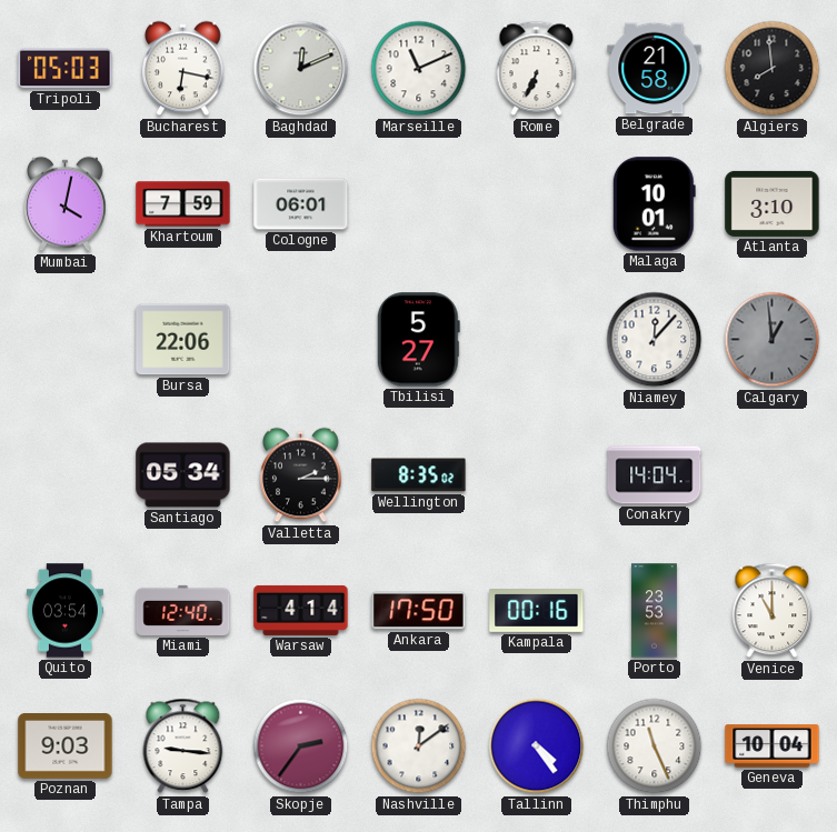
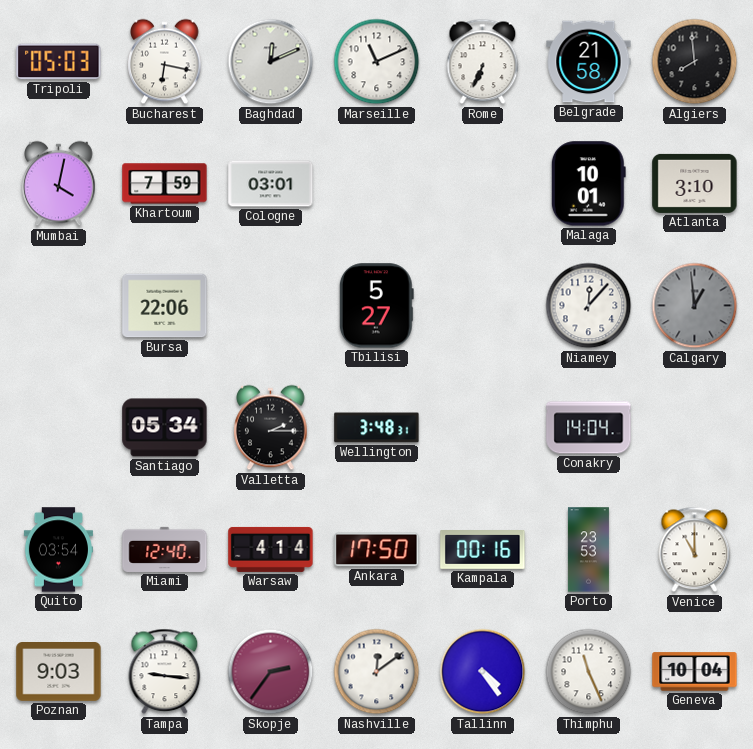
Cologne: 06:01 -> 03:01 (271, 184)
Wellington: 8:35 -> 3:48 (377, 428)
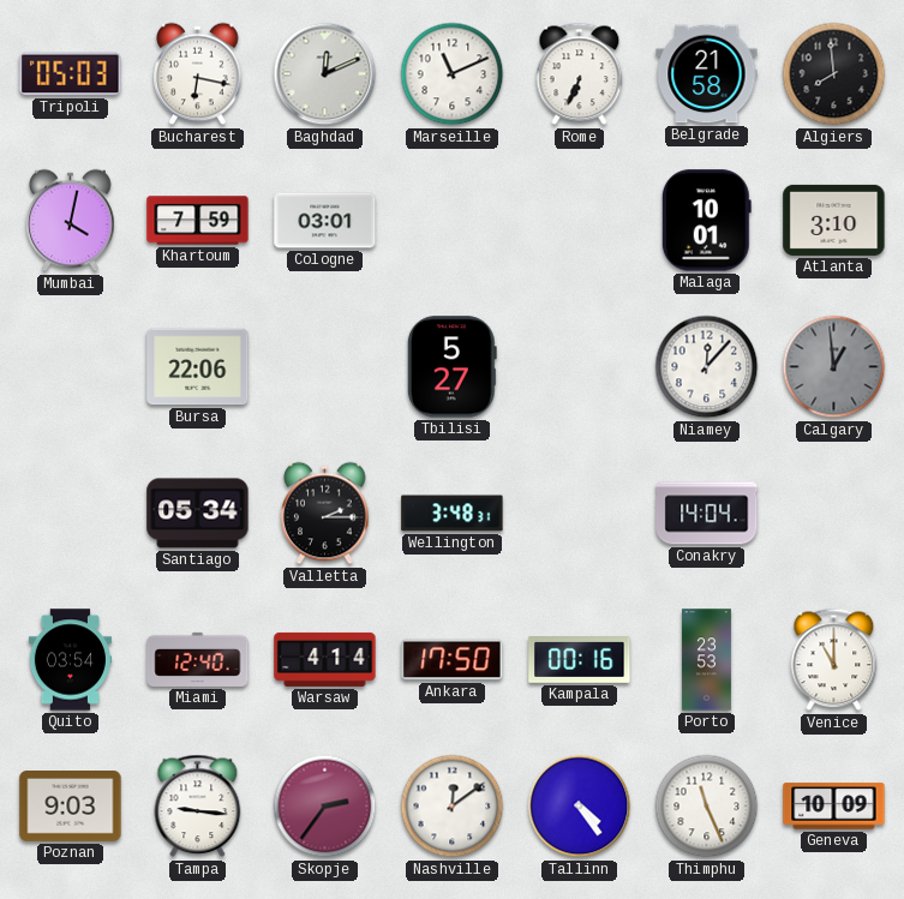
Geneva: 10:04 -> 10:09 (834, 807)
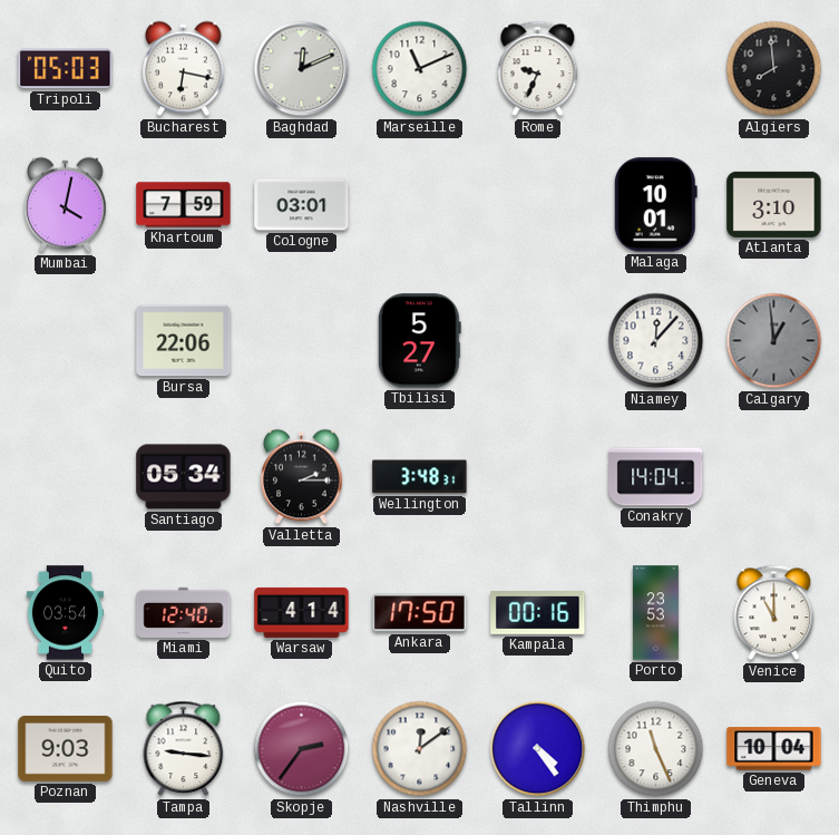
Rome: 6:34 -> 9:34 (538, 69)
Belgrade: 21:58 -> none (707, 74)
Geneva: 10:09 -> 10:04 (774, 749)
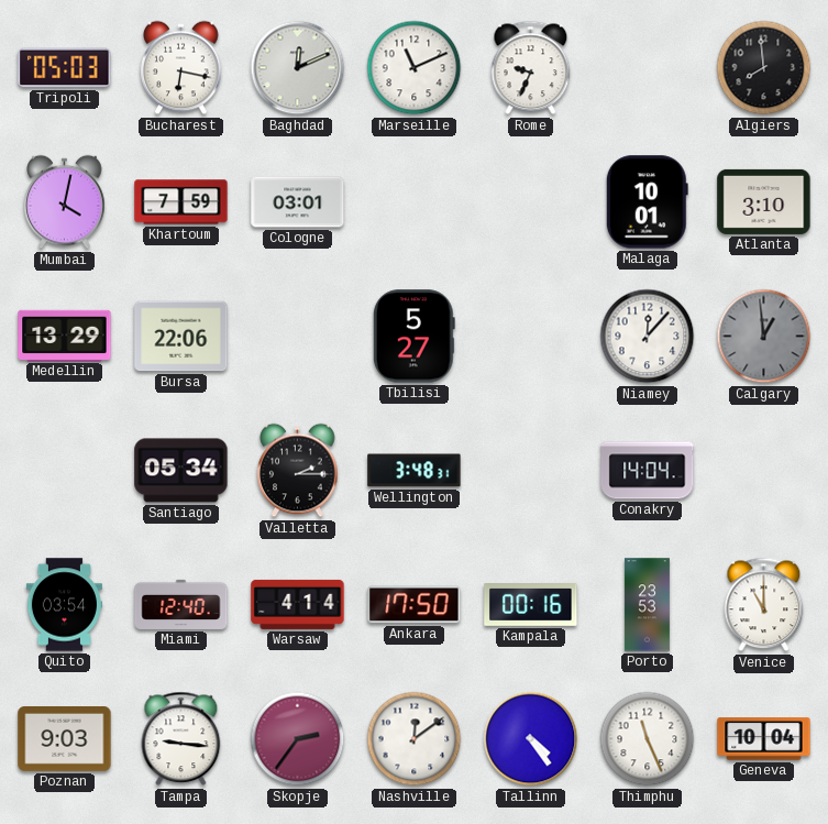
Medellin: none -> 13:29 (65, 336)
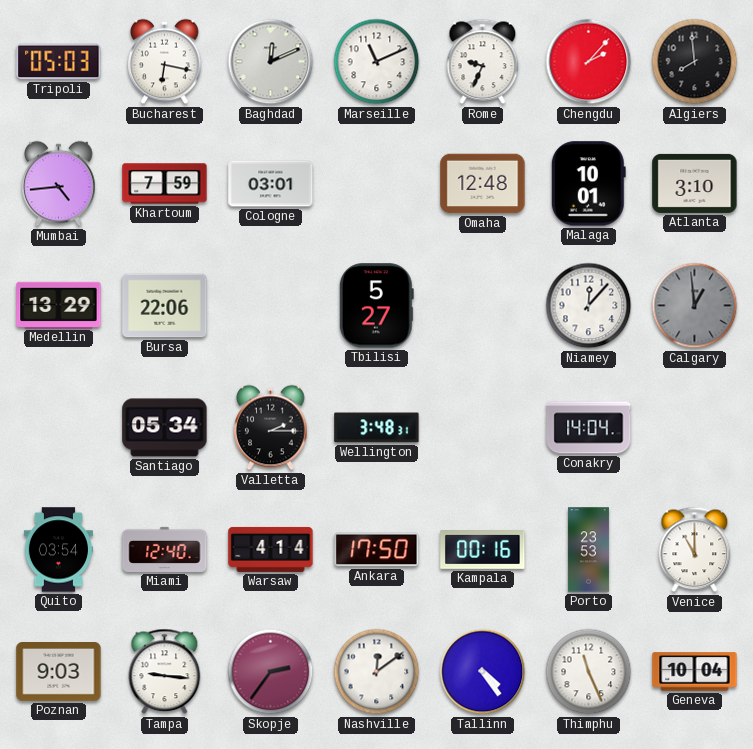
Chengdu: none -> 2:07 (589, 62)
Mumbai: 4:02 -> 4:44 (59, 184)
Omaha: none -> 12:48 (483, 184)
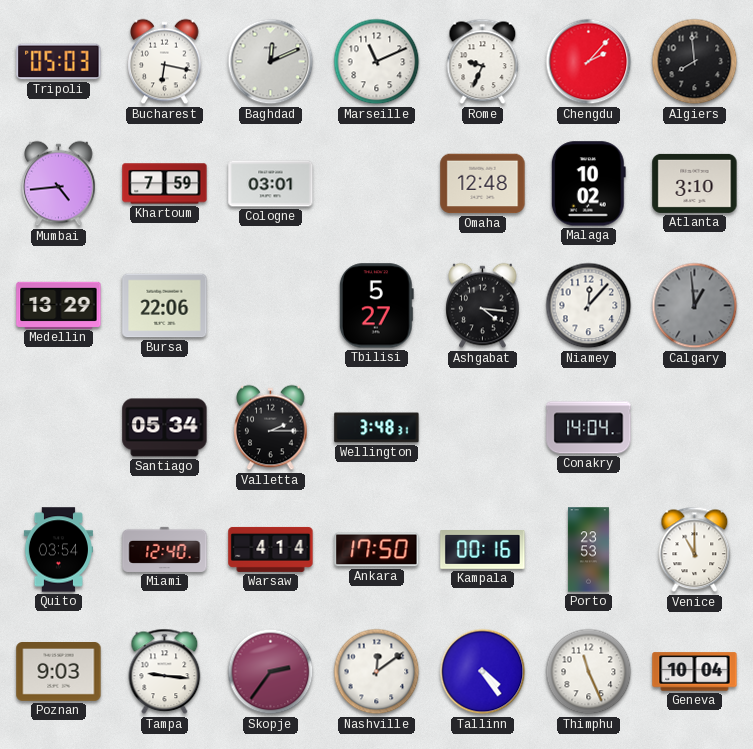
Malaga: 10:01 -> 10:02 (588, 184)
Ashgabat: none -> 4:16 (483, 306)
